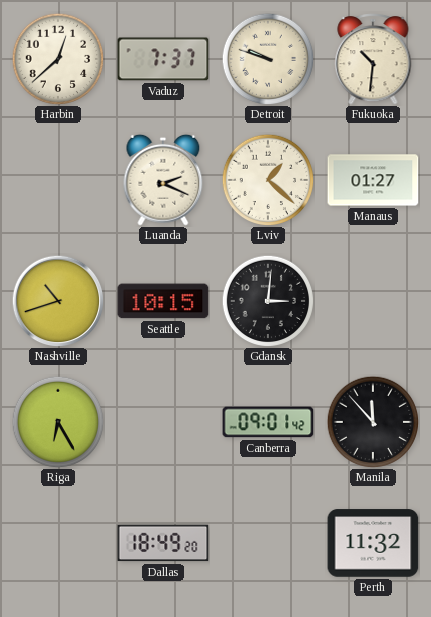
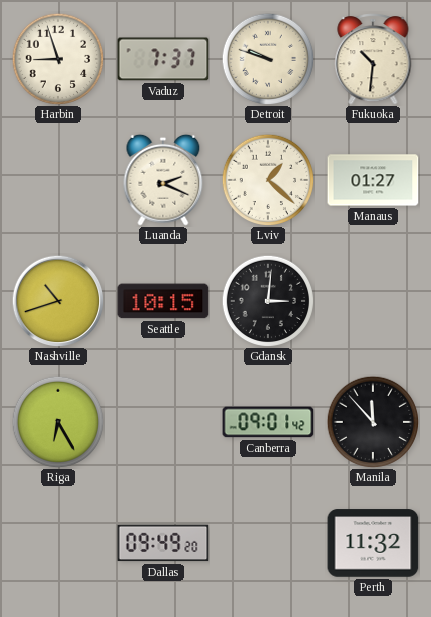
Harbin: 12:38 -> 8:57 (58, 59)
Dallas: 18:49 -> 09:49 (163, 543)
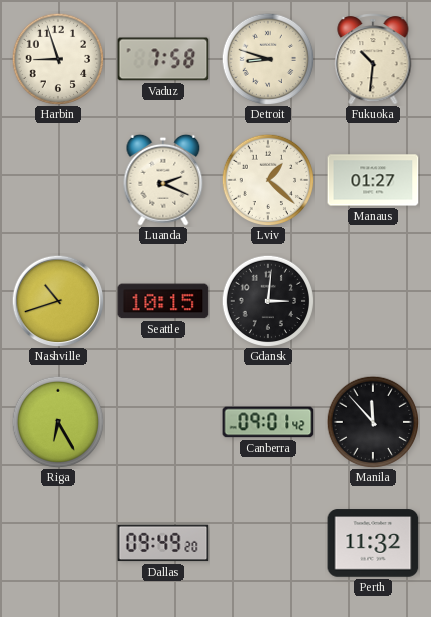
Vaduz: 7:37 -> 7:58 (163, 59)
Detroit: 9:48 -> 8:48 (268, 59)
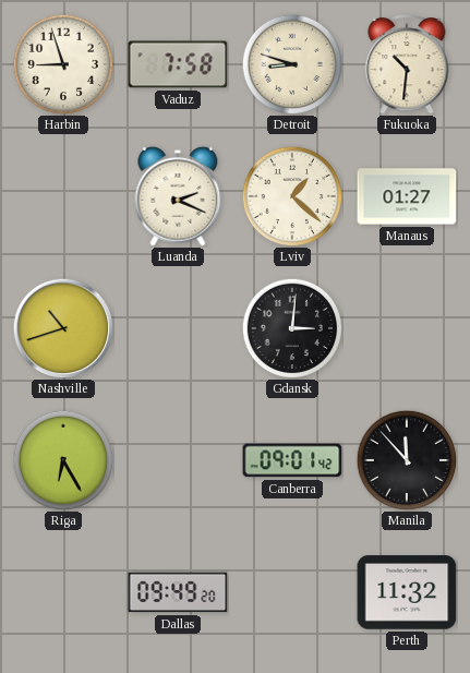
Seattle: 10:15 -> none (163, 301)
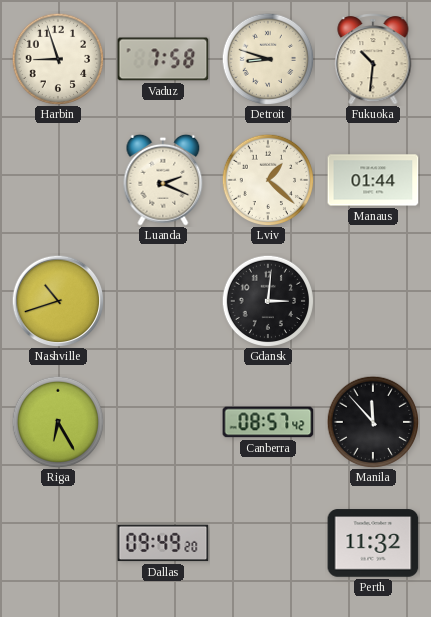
Manaus: 01:27 -> 01:44 (373, 180)
Canberra: 09:01 -> 08:57 (268, 422)
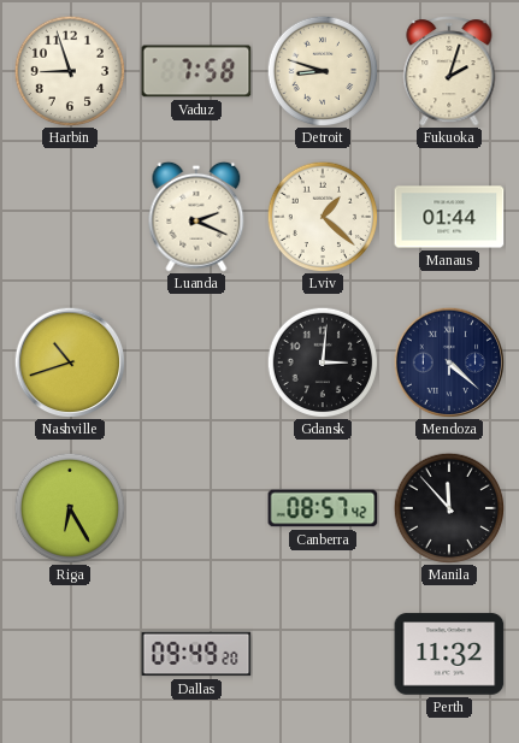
Fukuoka: 10:31 -> 2:03 (449, 71)
Mendoza: none -> 4:22 (449, 362)
